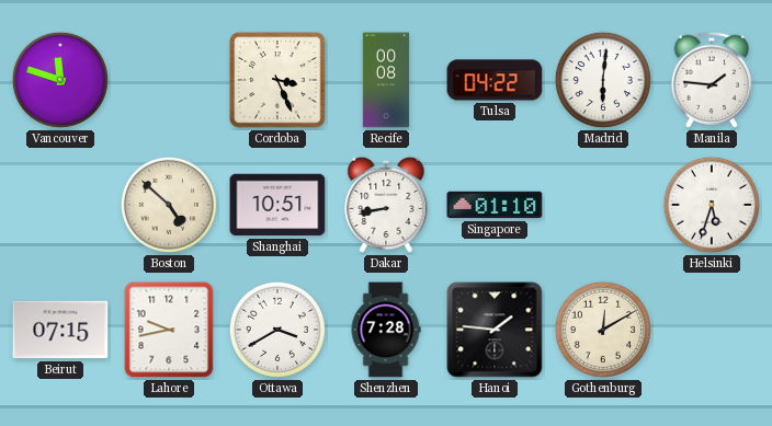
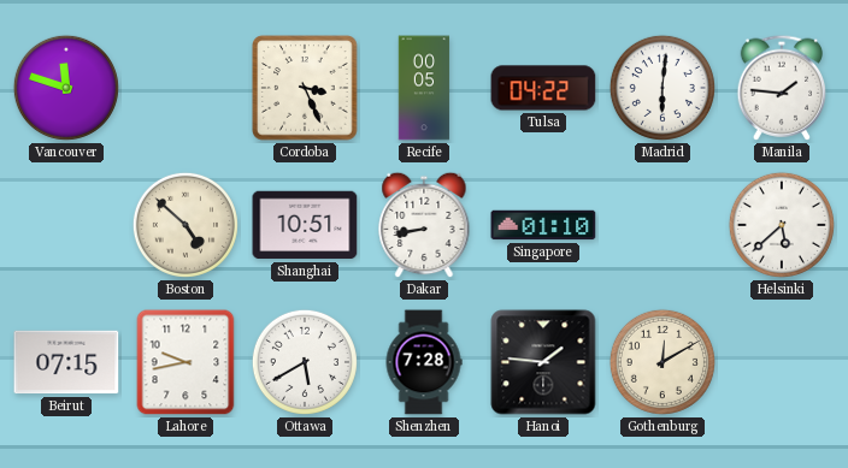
Recife: 00:08 -> 00:05 (424, 88)
Helsinki: 5:33 -> 5:38 (782, 225)
Ottawa: 3:40 -> 5:40 (305, 362)
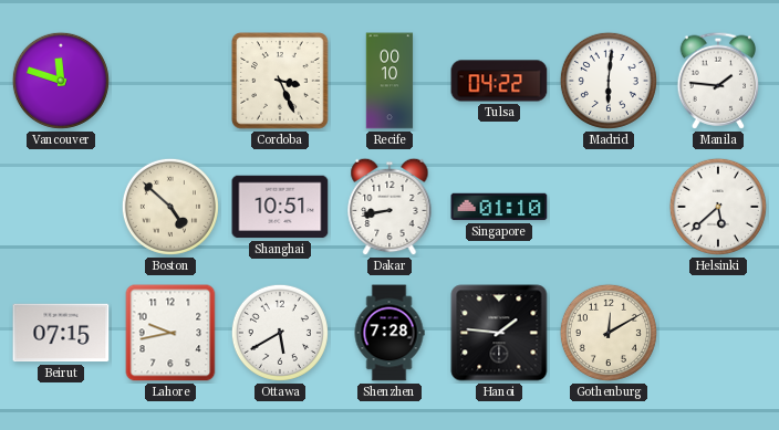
Recife: 00:05 -> 00:10 (389, 81)
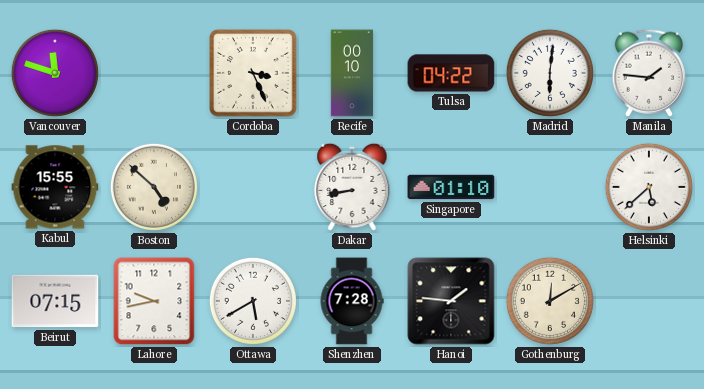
Kabul: none -> 15:55 (55, 187)
Shanghai: 10:51 -> none (280, 207)
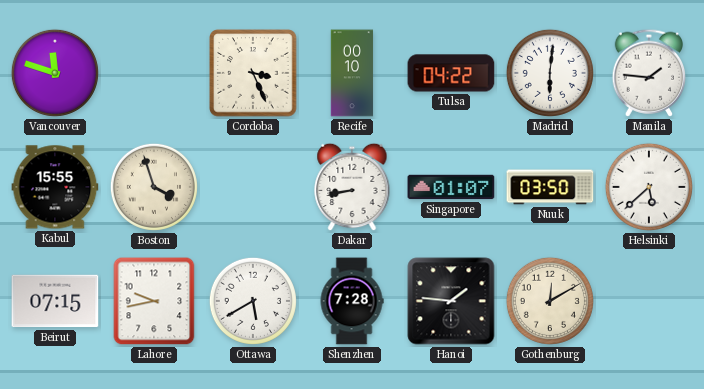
Boston: 4:52 -> 3:57 (154, 187)
Singapore: 01:10 -> 01:07 (451, 187)
Nuuk: none -> 03:50 (550, 187)
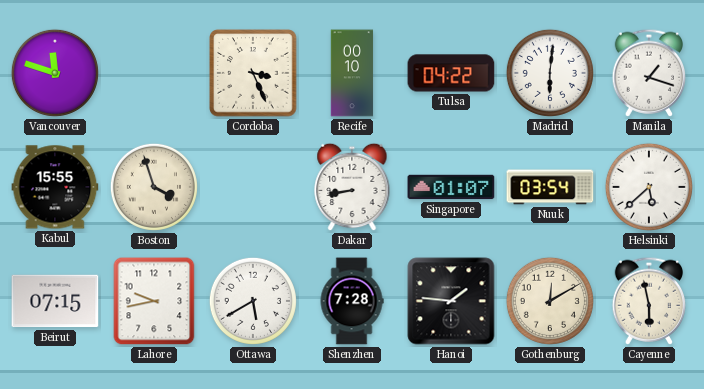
Manila: 1:46 -> 1:18 (649, 73)
Nuuk: 03:50 -> 03:54 (550, 187)
Cayenne: none -> 5:58 (649, 301)
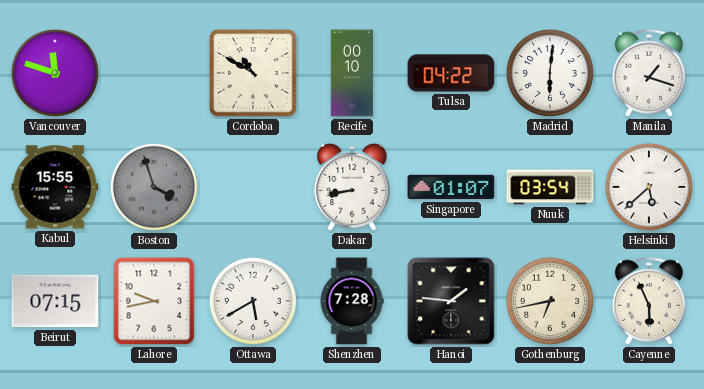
Cordoba: 3:26 -> 10:50 (253, 73)
Boston dial: cream -> grey (154, 187)
Gothenburg: 12:10 -> 6:43 (550, 301)
Cayenne: 5:58 -> 5:56 (649, 301)
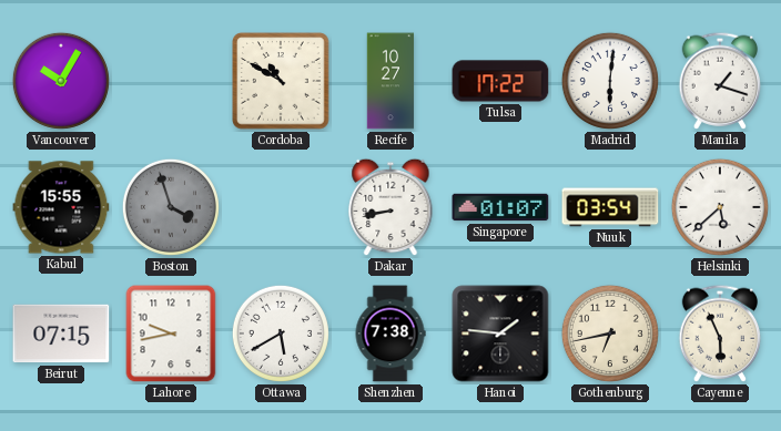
Vancouver: 11:48 -> 10:05 (61, 81)
Recife: 00:10 -> 10:27 (390, 81)
Tulsa: 04:22 -> 17:22 (500, 81)
Shenzhen: 7:28 -> 7:38 (390, 333)
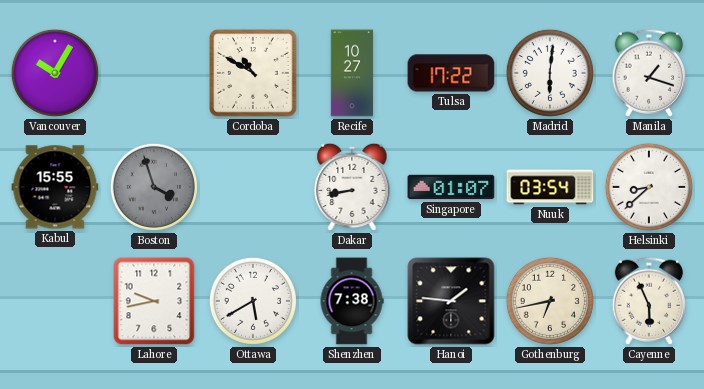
Helsinki: 5:38 -> 8:38 (649, 187)
Beirut: 07:15 -> none (61, 333)
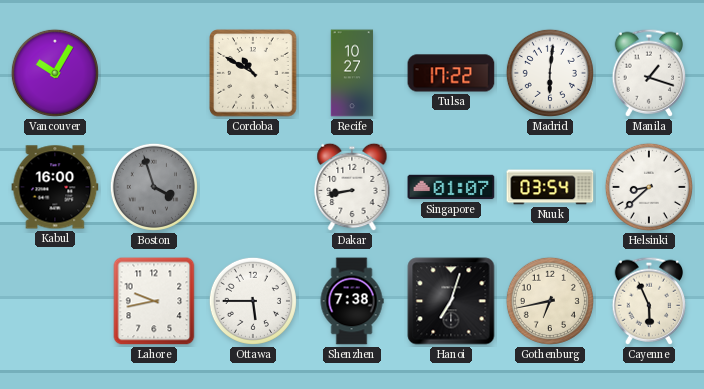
Kabul: 15:55 -> 16:00 (55, 187)
Ottawa: 5:40 -> 5:45 (253, 301)
Hanoi: 1:46 -> 7:03 (451, 301)
